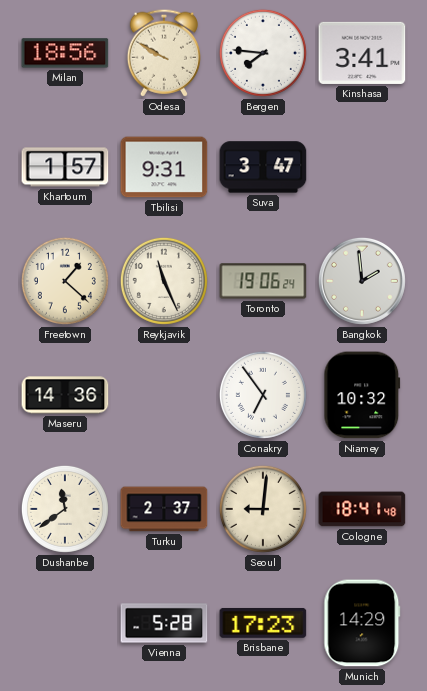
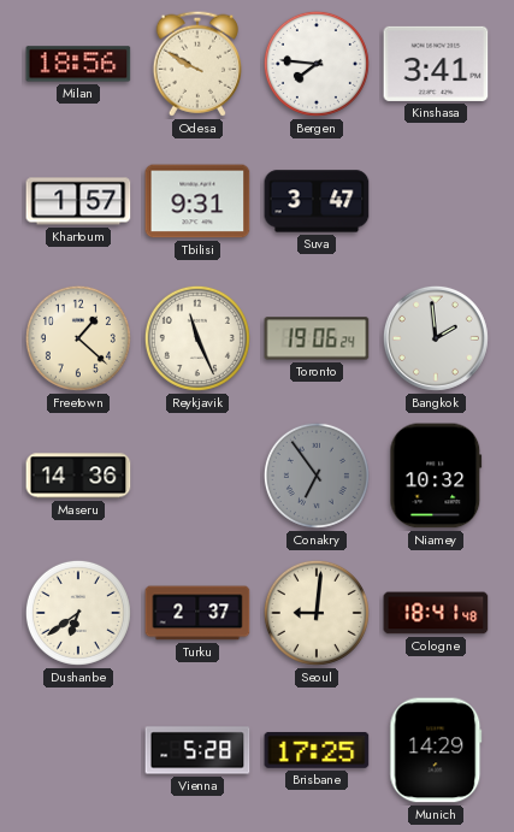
Conakry dial: white -> grey (317, 476)
Dushanbe: 11:39 -> 6:39 (78, 613)
Brisbane: 17:23 -> 17:25 (317, 750)
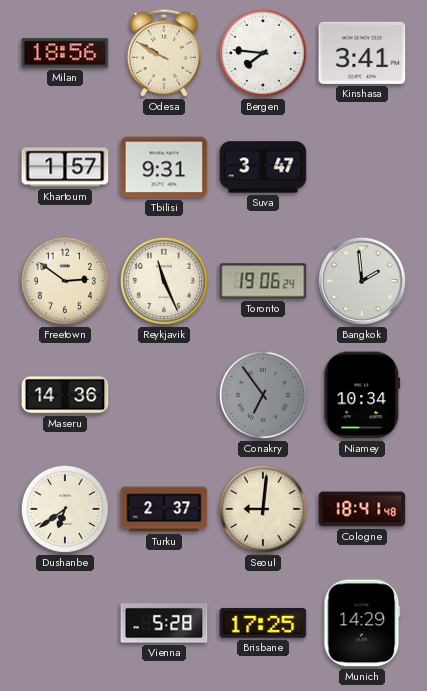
Freetown: 1:22 -> 2:51 (65, 281)
Niamey: 10:32 -> 10:34 (362, 395)
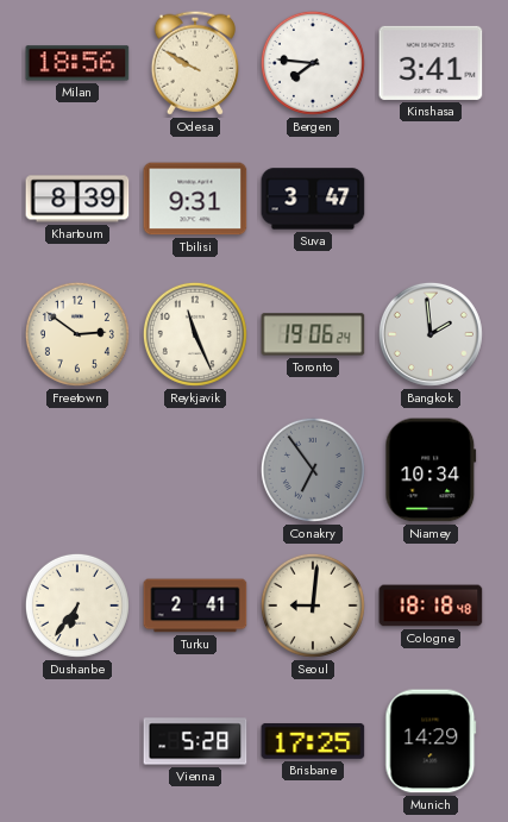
Khartoum: 1:57 -> 8:39 (77, 199)
Maseru: 14:36 -> none (65, 395)
Dushanbe: 6:39 -> 6:36 (77, 605)
Turku: 2:37 -> 2:41 (195, 605)
Cologne: 18:41 -> 18:18 (431, 605)
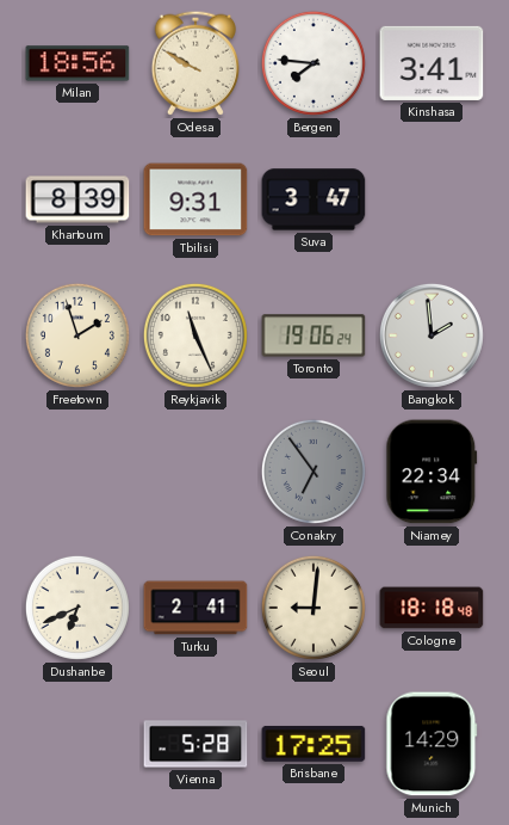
Freetown: 2:51 -> 1:57 (77, 335)
Niamey: 10:34 -> 22:34 (432, 472)
Dushanbe: 6:36 -> 6:41 (77, 608)
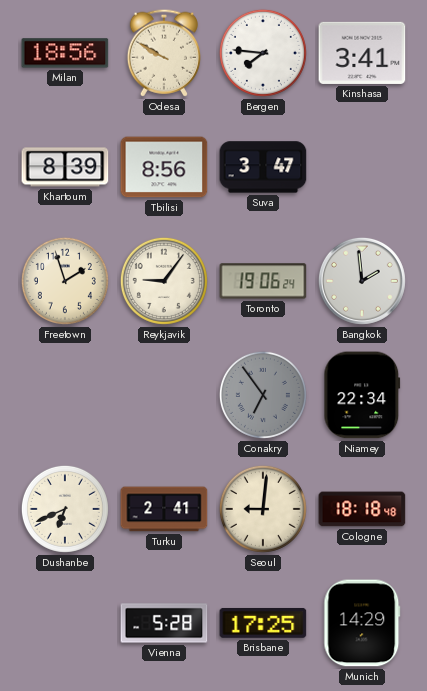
Tbilisi: 9:31 -> 8:56 (164, 167)
Reykjavik: 11:26 -> 9:06 (164, 281)
